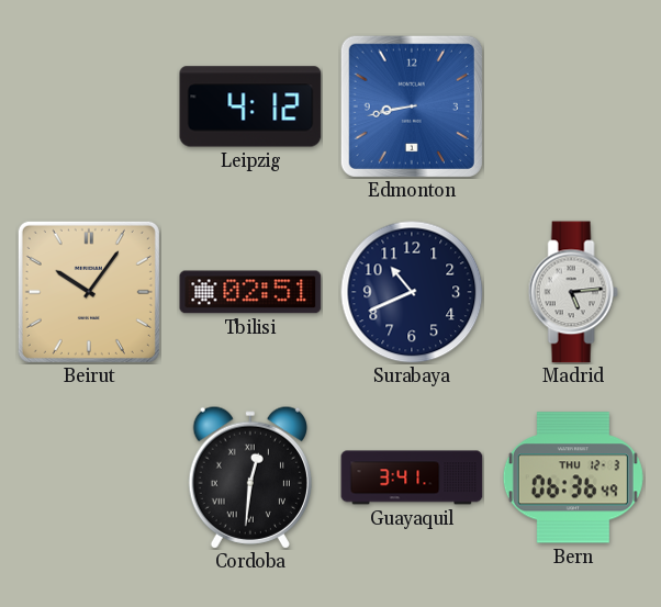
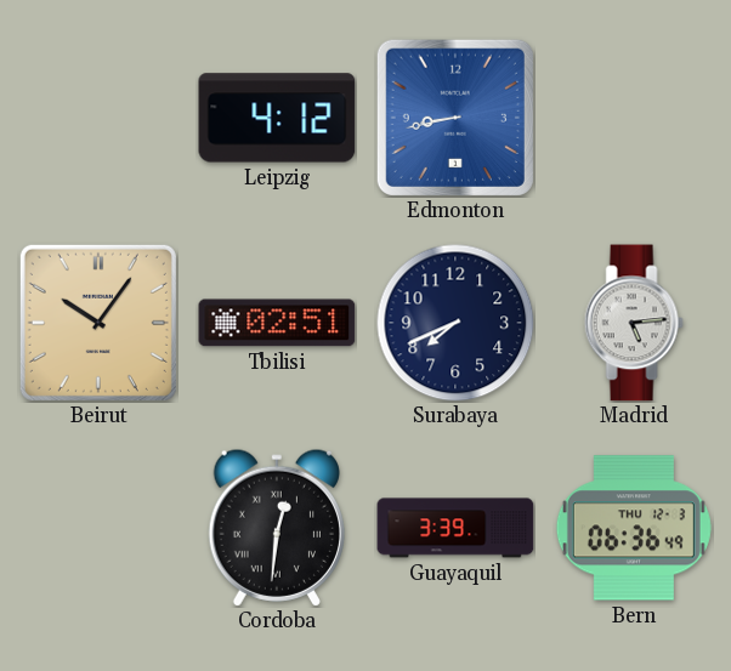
Surabaya: 10:41 -> 7:41 (455, 323)
Guayaquil: 3:41 -> 3:39 (455, 528)
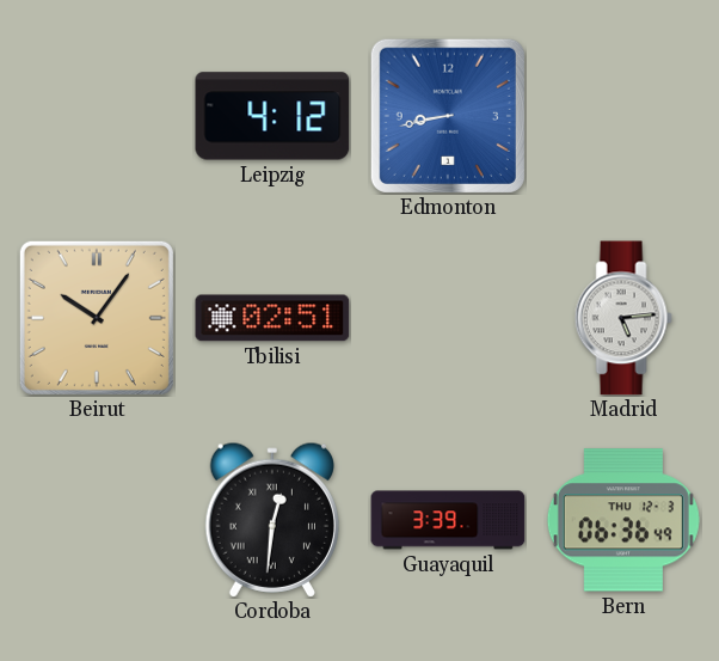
Surabaya: 7:41 -> none (455, 323)
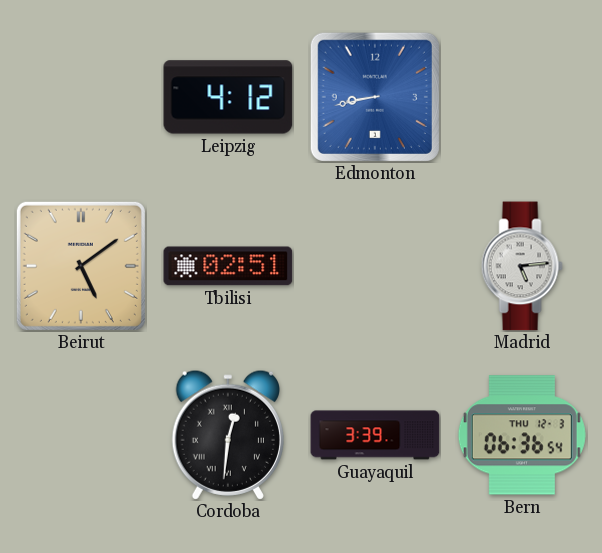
Beirut: 10:06 -> 5:09 (81, 266)
Bern: 06:36:49 -> 06:36:54 (522, 435)
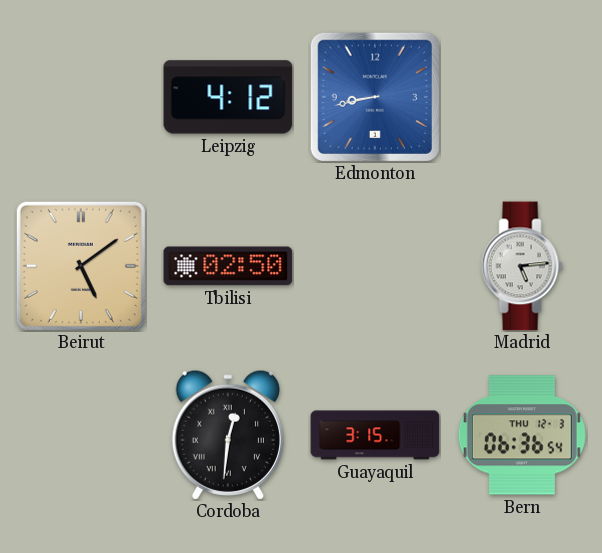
Tbilisi: 02:51 -> 02:50 (228, 266)
Guayaquil: 3:39 -> 3:15 (375, 435)
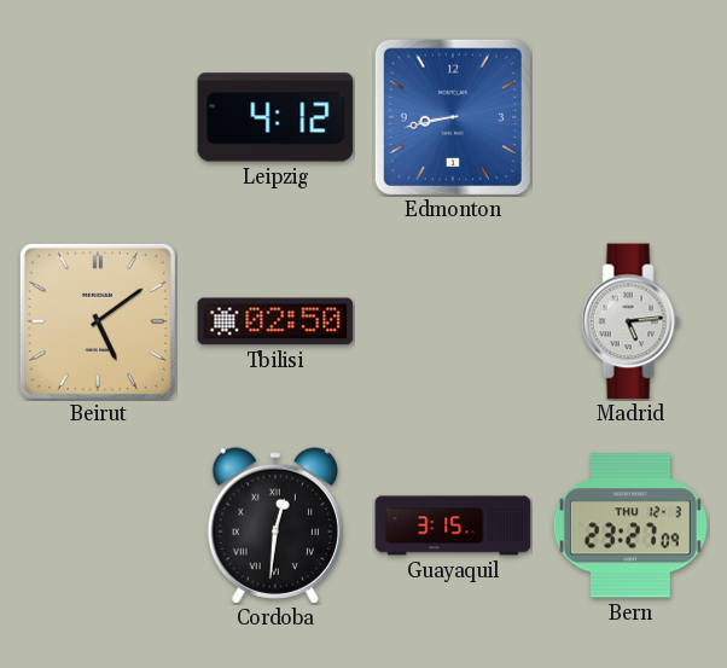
Bern: 06:36 -> 23:27 (630, 525)
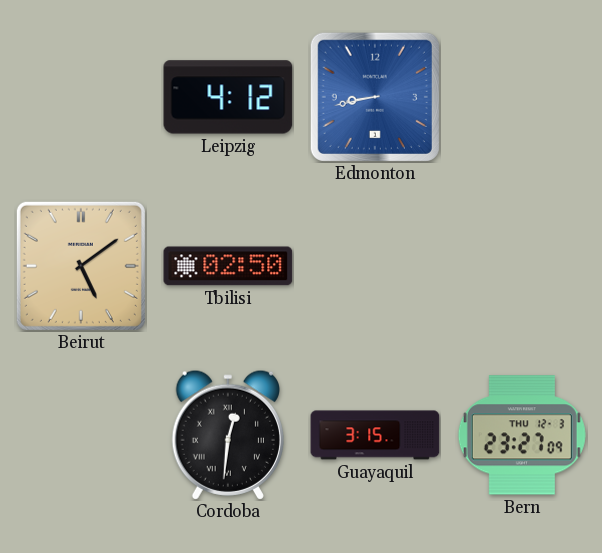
Madrid: 5:14 -> none (630, 321)
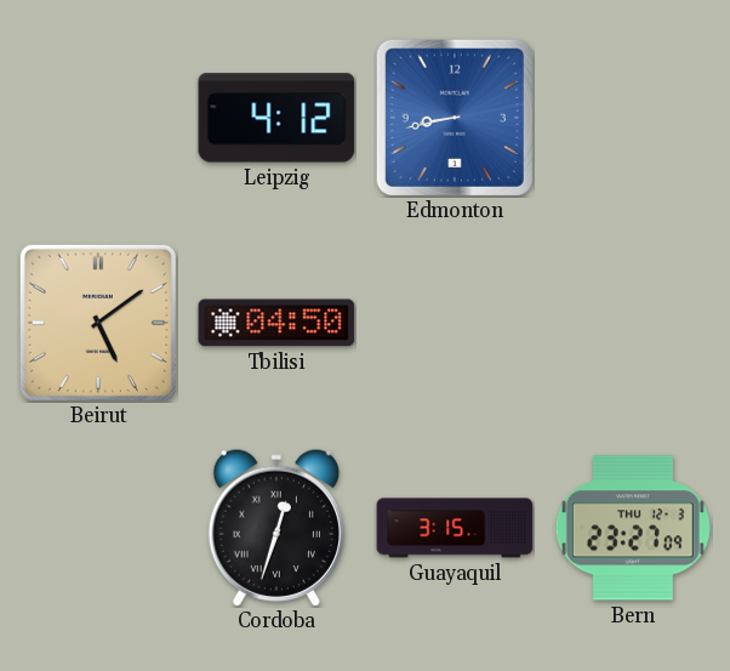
Tbilisi: 02:50 -> 04:50 (276, 323)
Cordoba: 12:31 -> 12:33 (275, 528)
